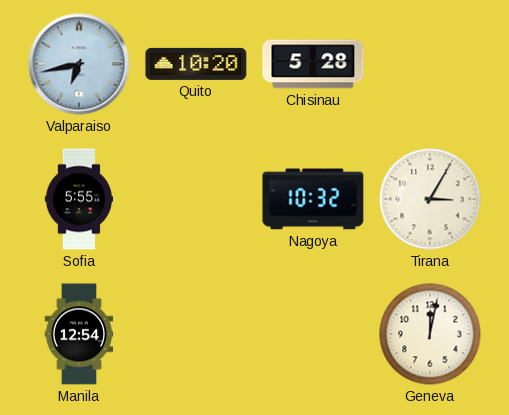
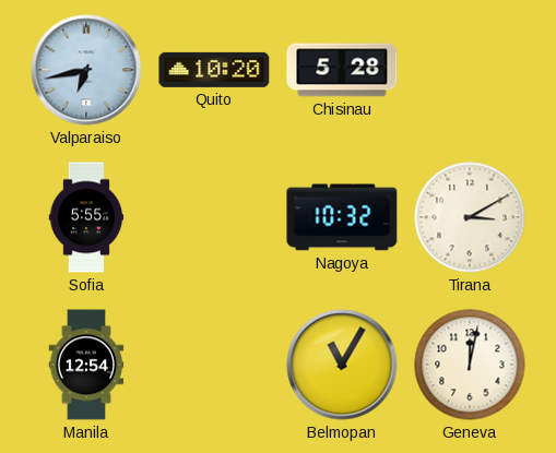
Tirana: 3:05 -> 3:10 (470, 217)
Belmopan: none -> 11:05 (342, 365)
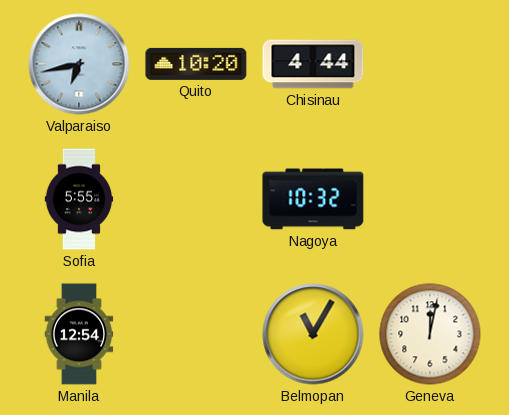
Chisinau: 5:28 -> 4:44 (313, 64)
Tirana: 3:10 -> none (470, 217)
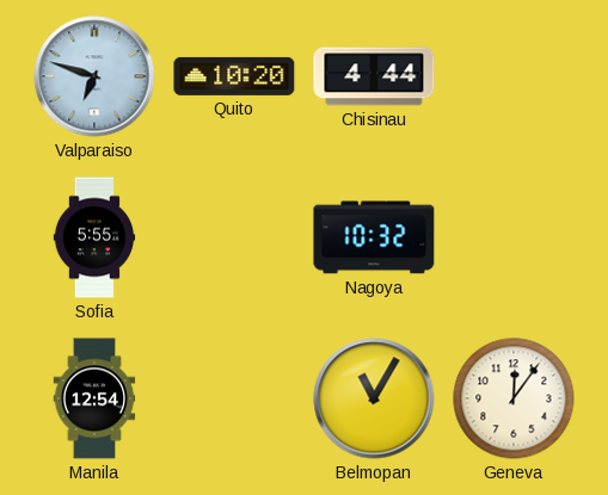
Valparaiso: 6:43 -> 6:48 (94, 76)
Geneva: 12:02 -> 12:06 (514, 398)
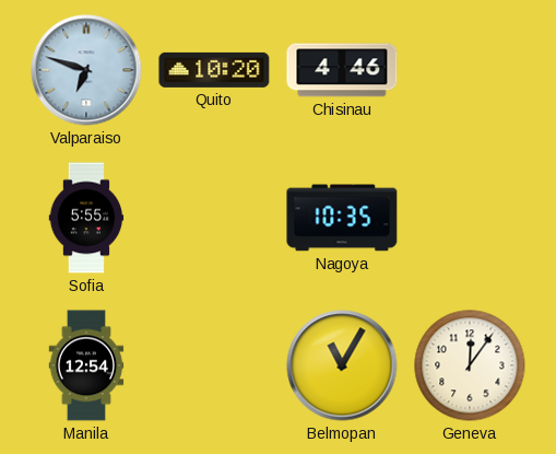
Chisinau: 4:44 -> 4:46 (342, 70)
Nagoya: 10:32 -> 10:35 (342, 218)
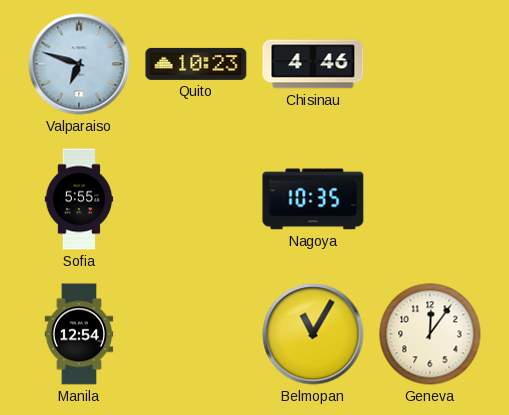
Quito: 10:20 -> 10:23 (196, 64)
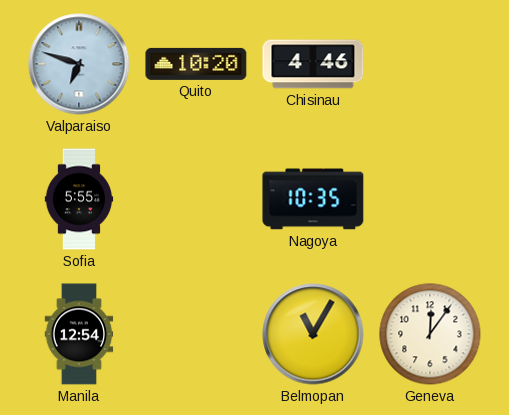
Quito: 10:23 -> 10:20 (196, 64)
